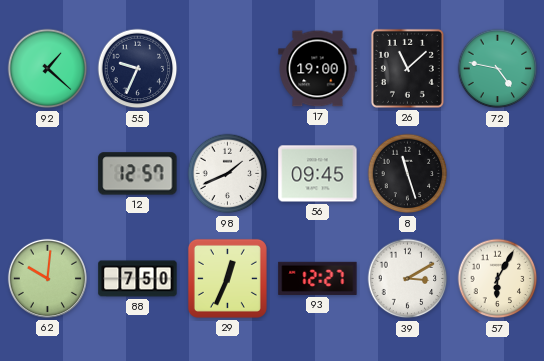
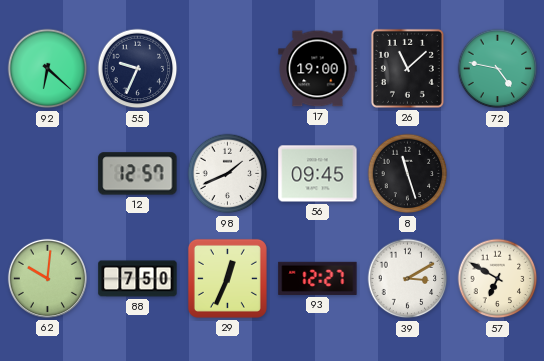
92: 1:22 -> 6:22 (48, 69)
57: 6:05 -> 6:50 (498, 279)
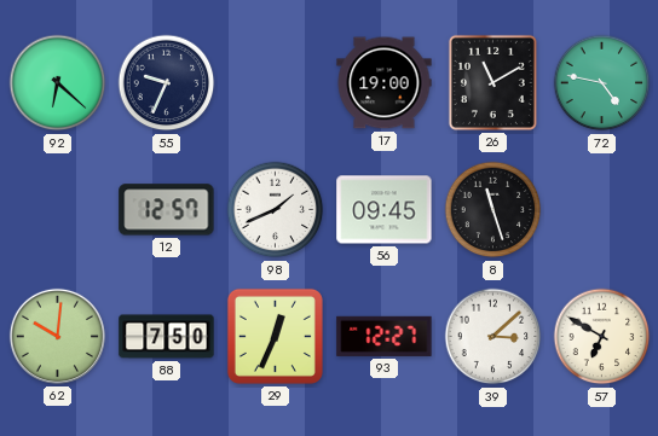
26: 11:08 -> 11:10 (492, 82)
39: 3:10 -> 3:08 (493, 337)
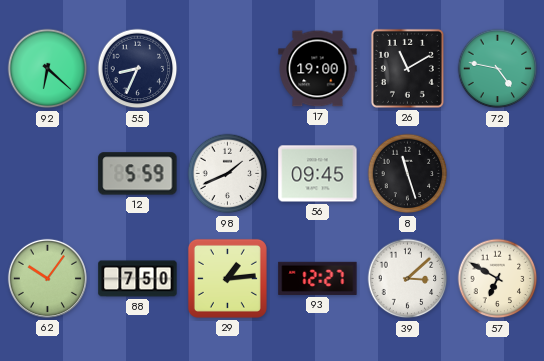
55: 9:34 -> 8:34 (138, 69)
12: 12:57 -> 5:59 (138, 174)
62: 10:01 -> 10:06 (47, 278)
29: 12:34 -> 1:14 (227, 278)
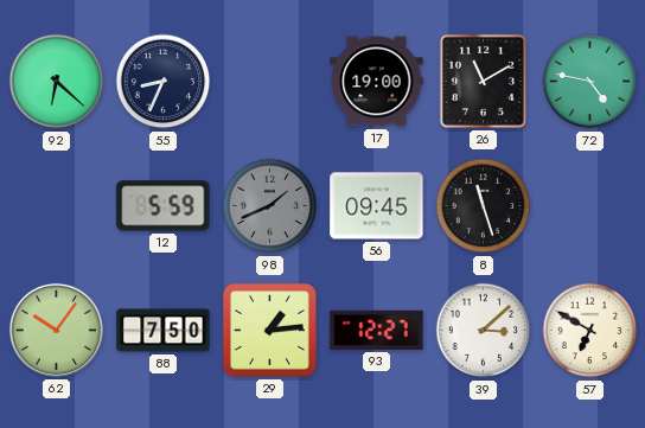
98 dial: white -> grey (270, 206)
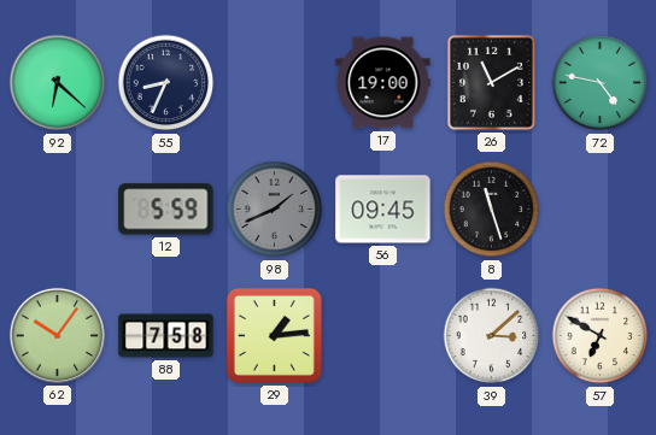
88: 7:50 -> 7:58 (166, 336)
93: 12:27 -> none (377, 330)
